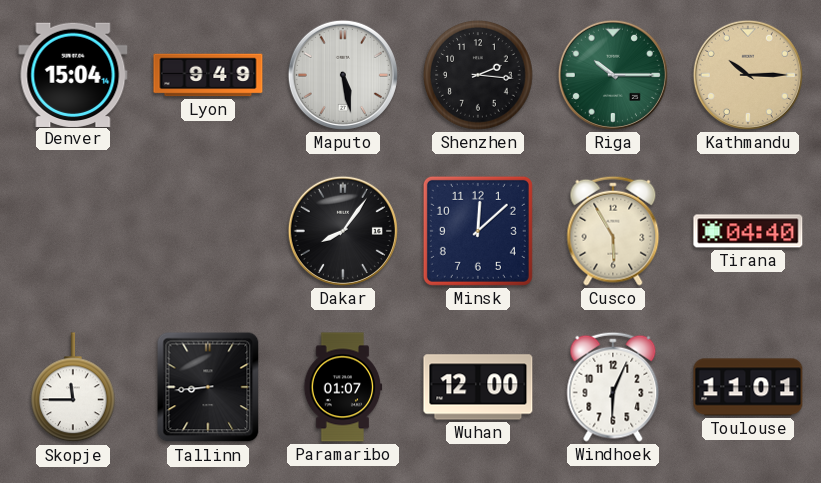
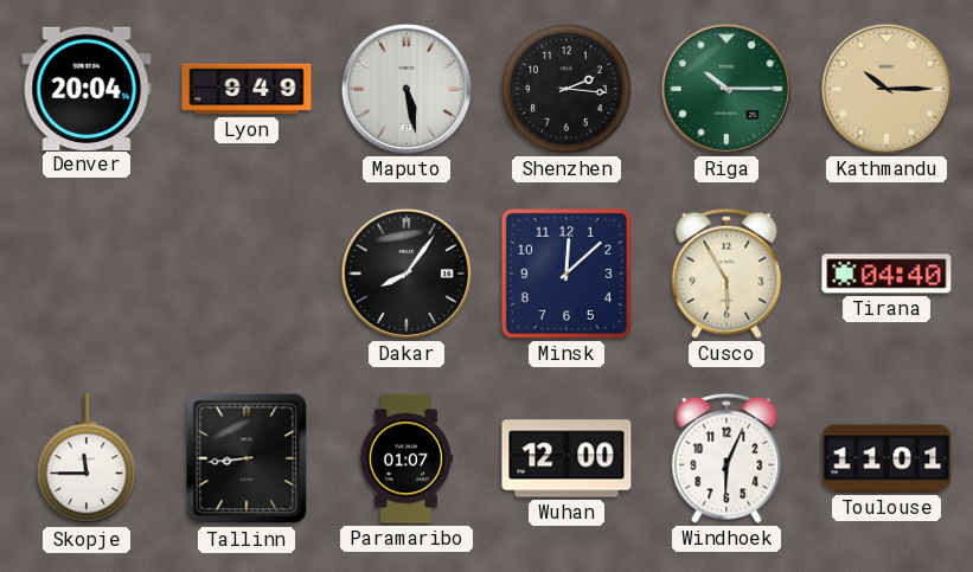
Denver: 15:04 -> 20:04 (87, 88)
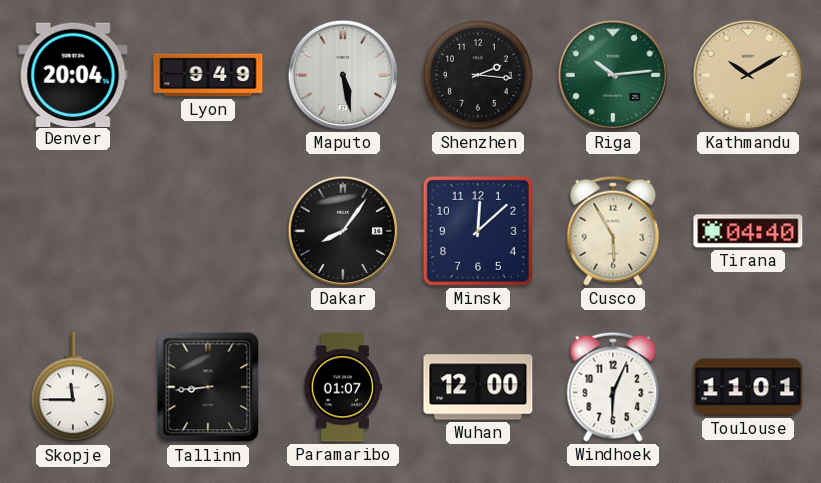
Riga: 10:15 -> 10:14 (613, 75)
Kathmandu: 10:15 -> 10:10 (748, 75)
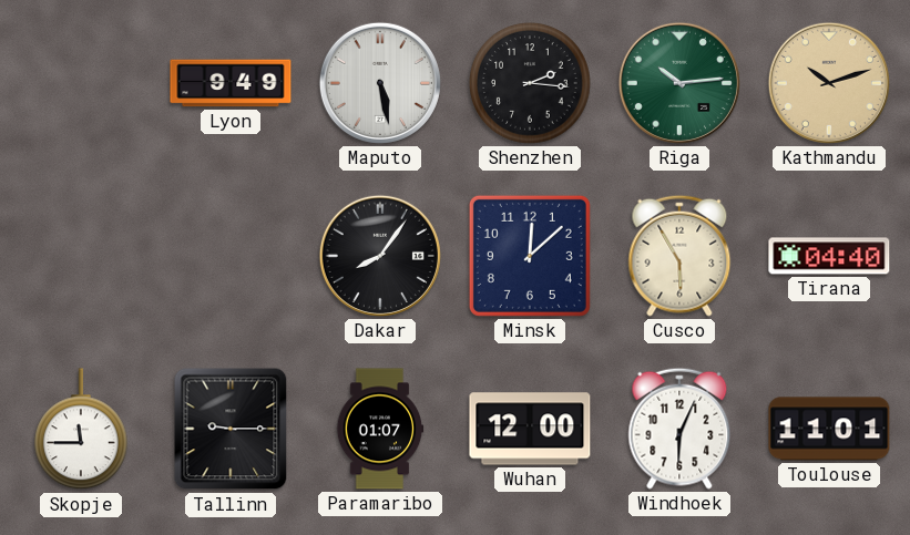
Denver: 20:04 -> none (73, 74)
Kathmandu: 10:10 -> 10:12 (829, 83)
Tallinn: 8:44 -> 9:15 (231, 429)
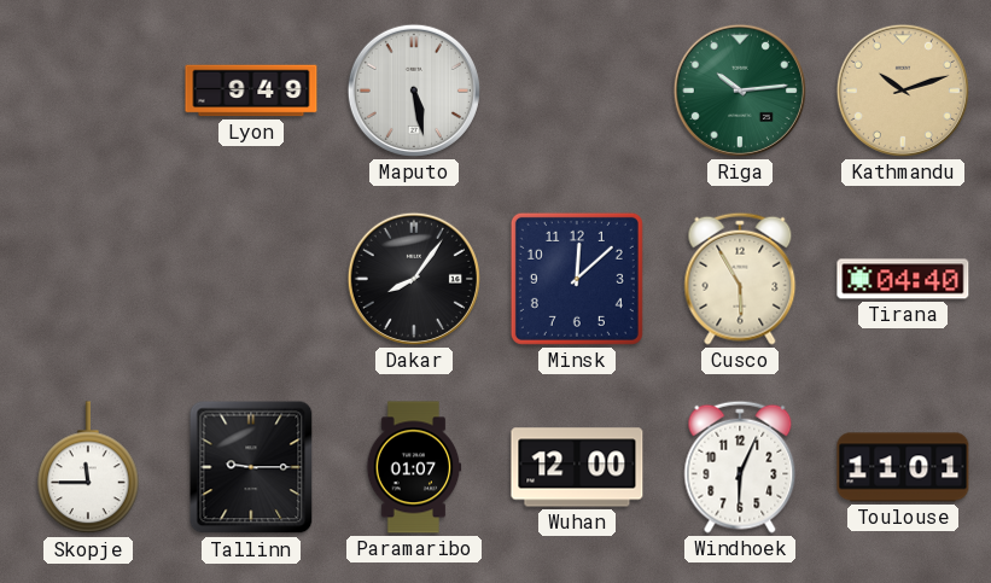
Shenzhen: 2:16 -> none (530, 83)
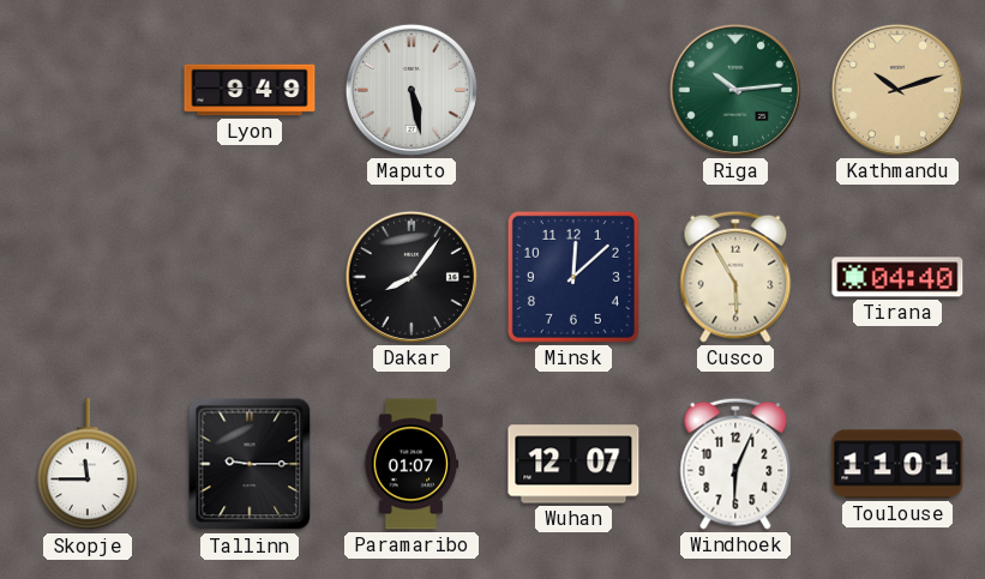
Wuhan: 12:00 -> 12:07 (573, 464)
